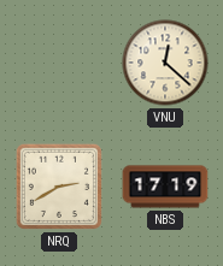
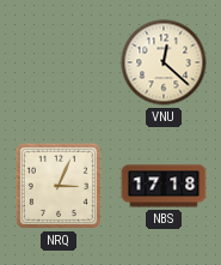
NRQ: 2:40 -> 3:04 (59, 186)
NBS: 17:19 -> 17:18 (164, 186)
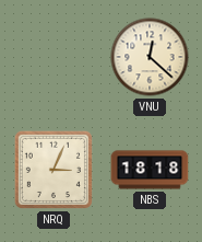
NBS: 17:18 -> 18:18 (150, 170)
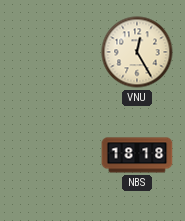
VNU: 12:22 -> 12:25 (137, 52)
NRQ: 3:04 -> none (54, 170)
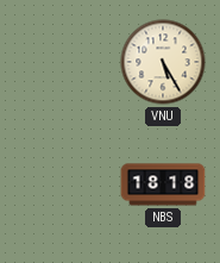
VNU: 12:25 -> 5:25 (163, 62)
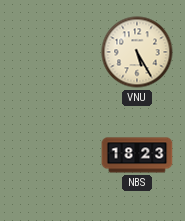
NBS: 18:18 -> 18:23 (137, 155)
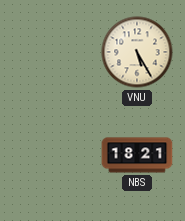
NBS: 18:23 -> 18:21 (137, 155)
